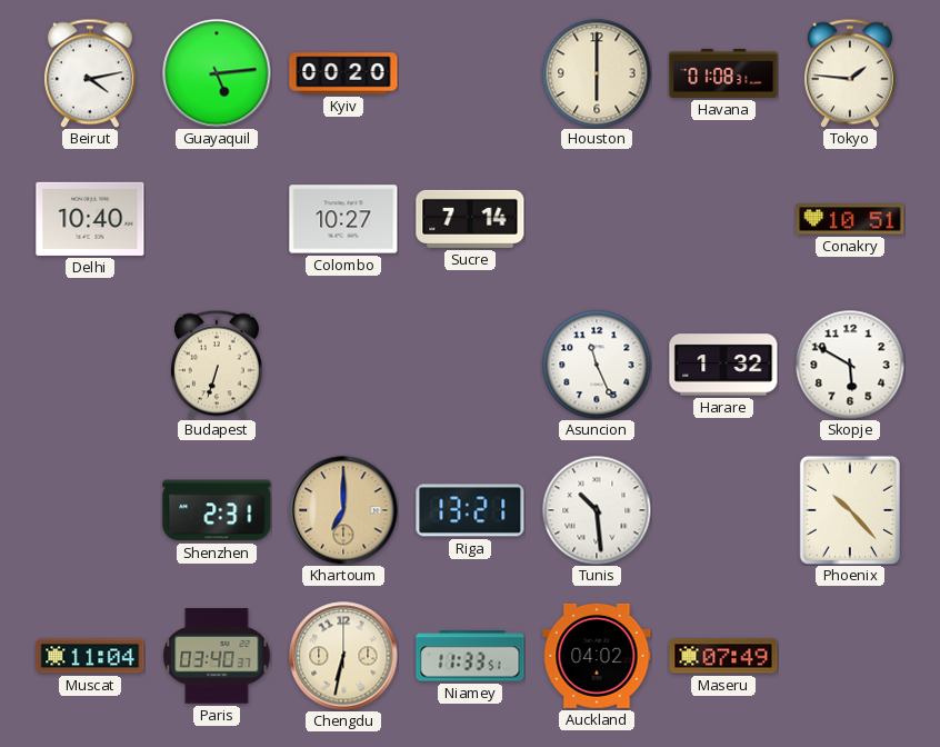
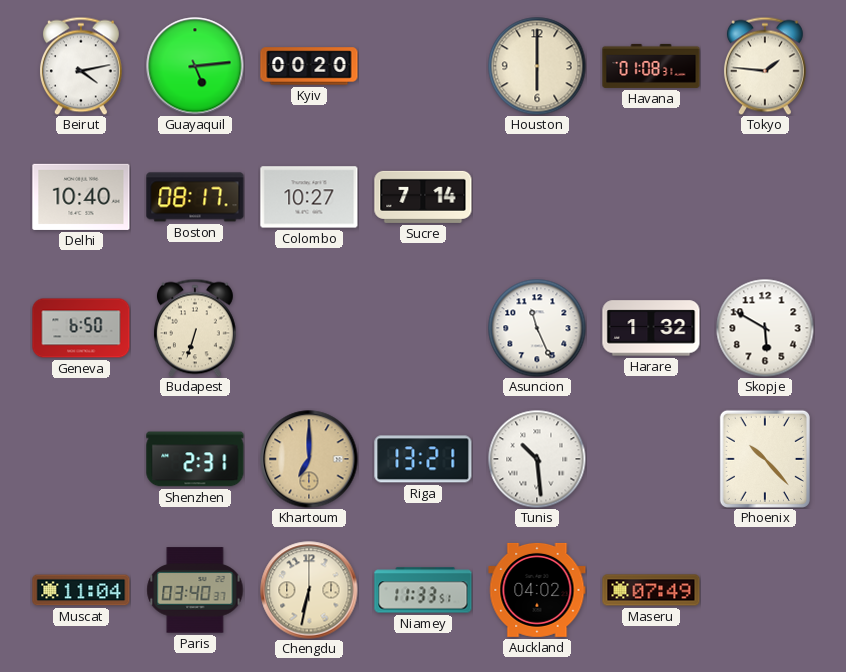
Boston: none -> 08:17 (195, 197)
Conakry: 10:51 -> none (850, 219)
Geneva: none -> 6:50 (81, 328)
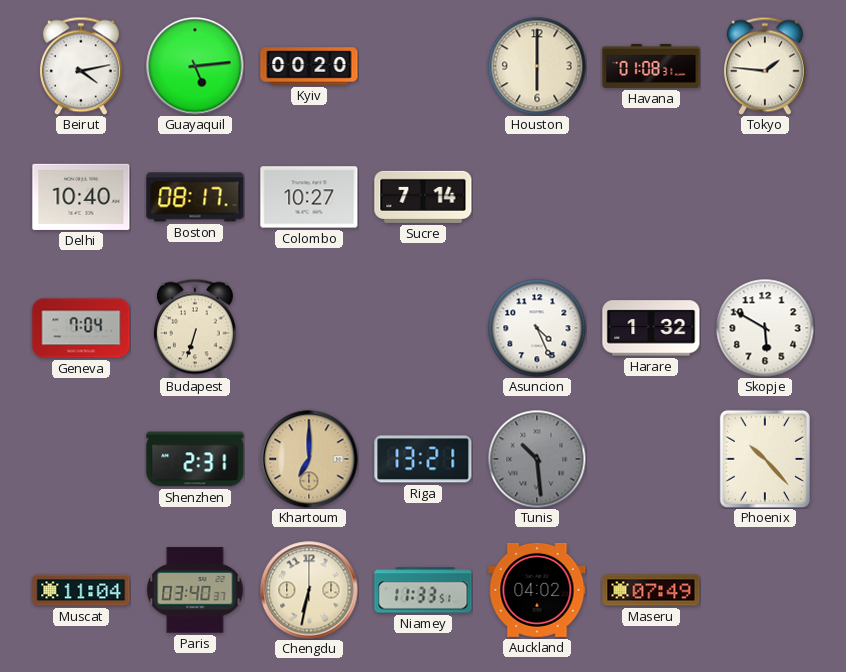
Geneva: 6:50 -> 7:04 (81, 328)
Asuncion: 11:26 -> 4:26 (537, 328)
Tunis dial: white -> grey (537, 459)
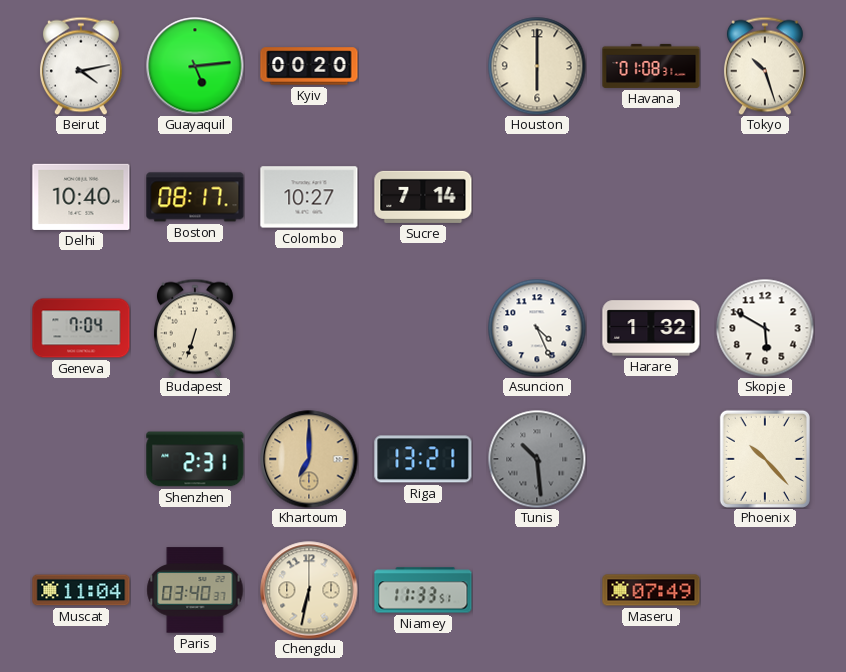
Tokyo: 1:46 -> 10:27 (765, 66)
Auckland: 04:02 -> none (537, 590)
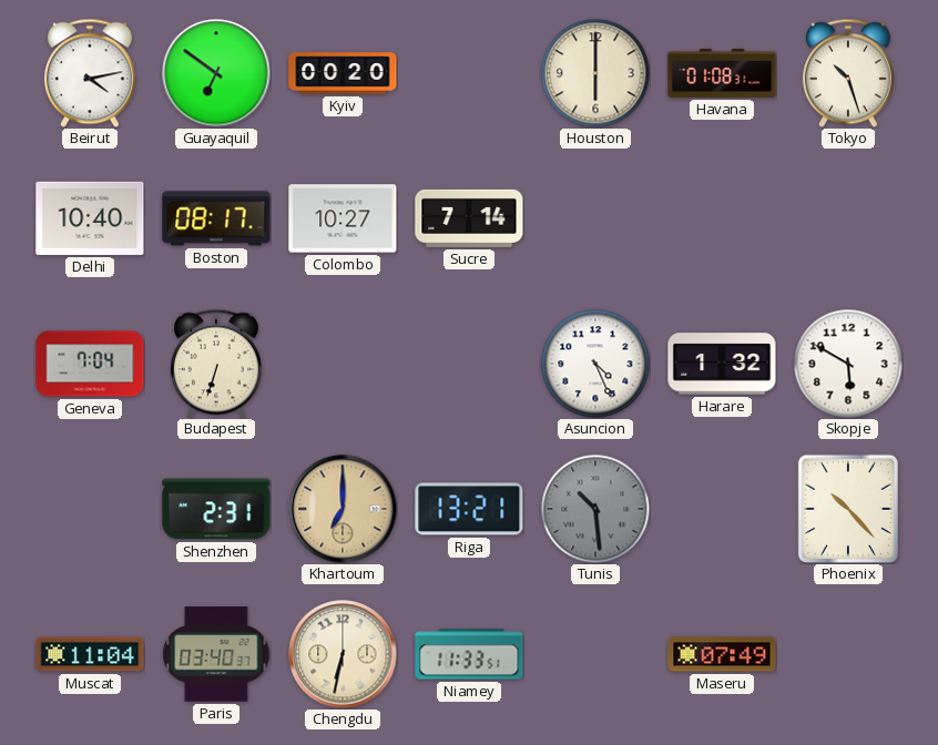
Guayaquil: 5:14 -> 6:51 (216, 73)
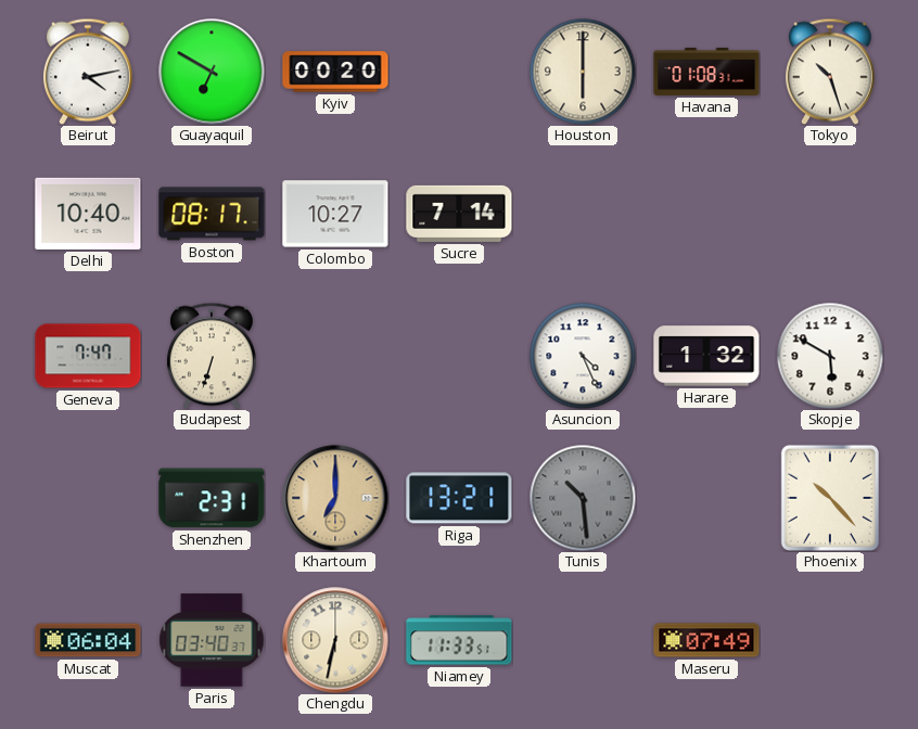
Guayaquil: 6:51 -> 6:50 (212, 72)
Geneva: 7:04 -> 7:47 (88, 356)
Muscat: 11:04 -> 06:04 (88, 640)
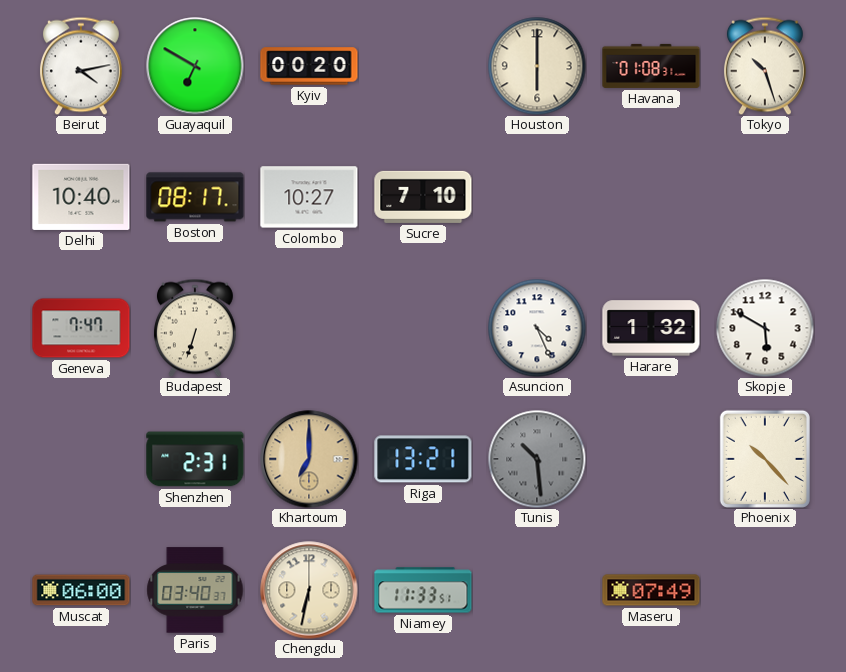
Sucre: 7:14 -> 7:10 (423, 197)
Muscat: 06:04 -> 06:00 (81, 590)
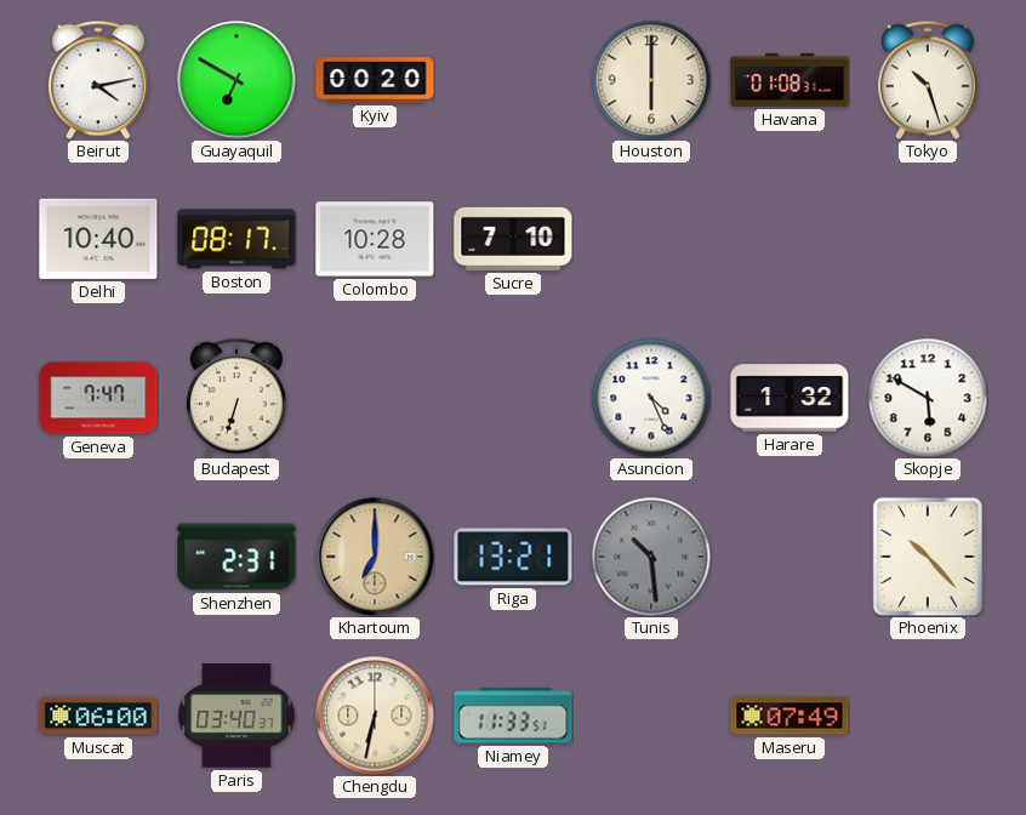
Colombo: 10:27 -> 10:28 (375, 239)
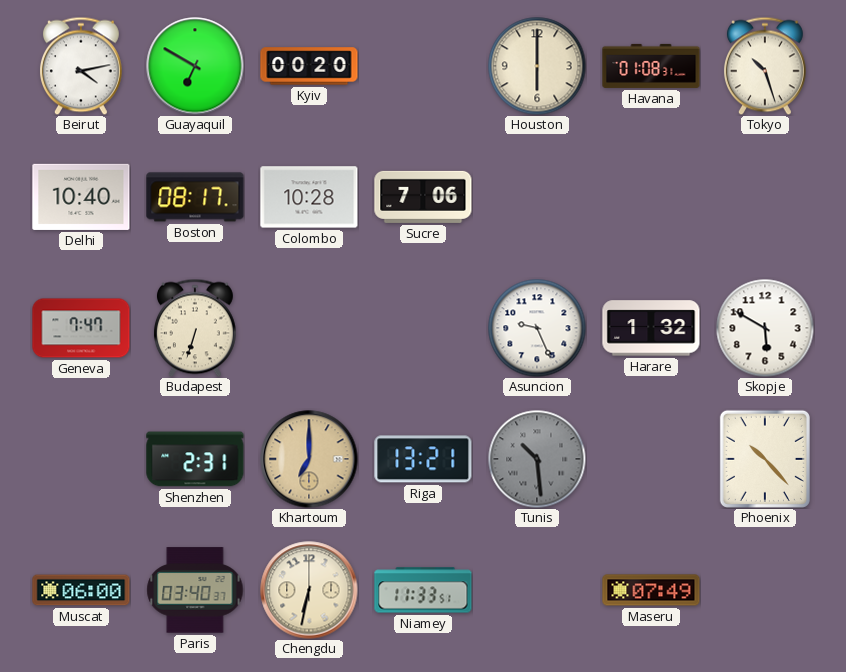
Sucre: 7:10 -> 7:06 (423, 197)
Asuncion: 4:26 -> 9:26 (537, 328)
